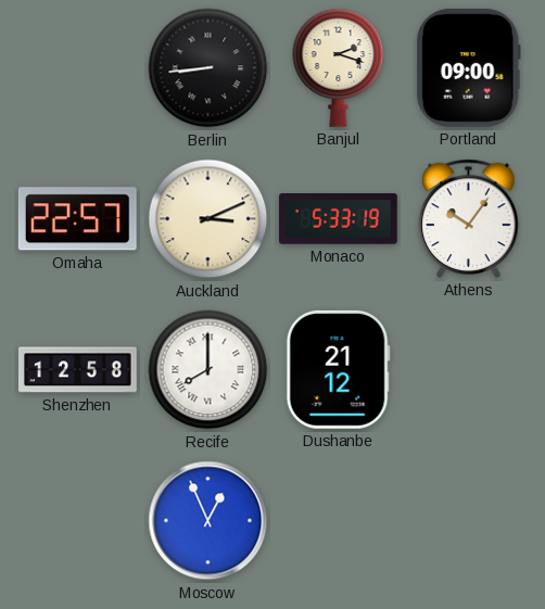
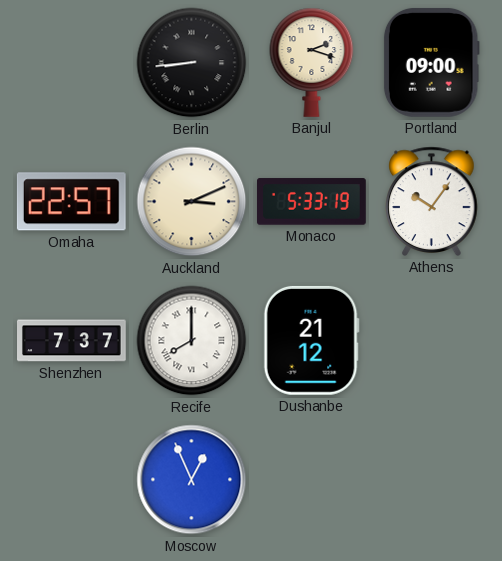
Shenzhen: 12:58 -> 7:37 (72, 341)
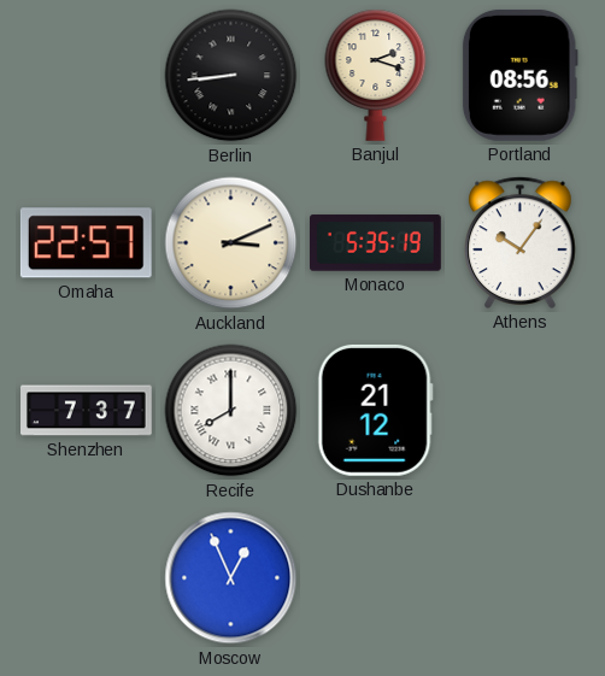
Portland: 09:00 -> 08:56 (519, 75)
Monaco: 5:33 -> 5:35 (376, 243)
